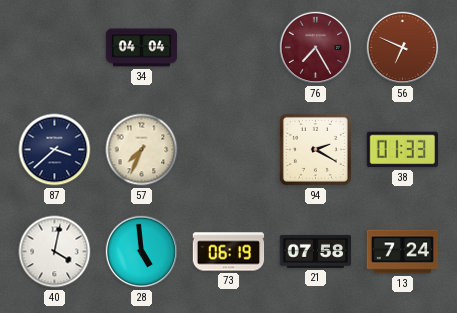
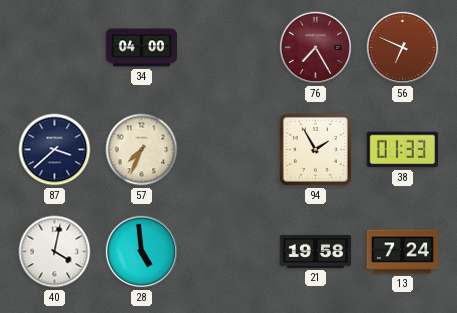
34: 04:04 -> 04:00 (142, 48)
94: 2:20 -> 1:55 (315, 149)
73: 06:19 -> none (229, 252)
21: 07:58 -> 19:58 (316, 251)
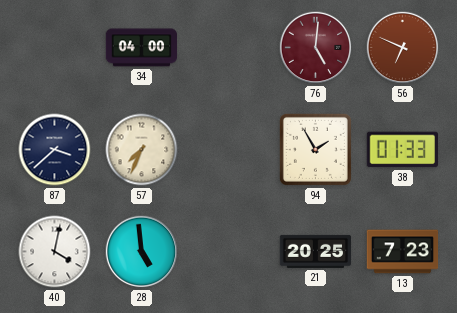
76: 7:25 -> 5:01 (316, 48)
21: 19:58 -> 20:25 (316, 251)
13: 7:24 -> 7:23 (403, 252)
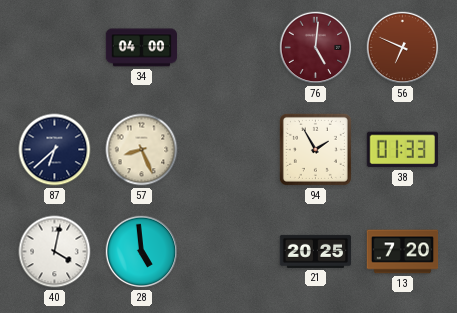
87: 3:38 -> 6:38 (55, 150)
57: 7:34 -> 8:26 (142, 150)
13: 7:23 -> 7:20 (403, 252)
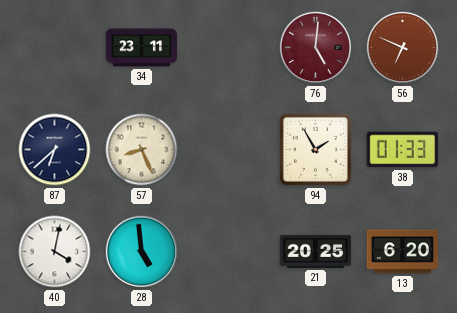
34: 04:00 -> 23:11 (142, 48)
13: 7:20 -> 6:20 (403, 252)
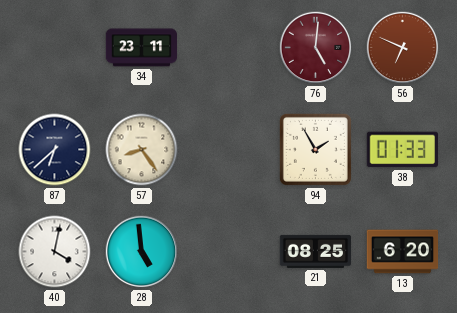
57: 8:26 -> 8:24 (142, 150)
21: 20:25 -> 08:25 (316, 251)
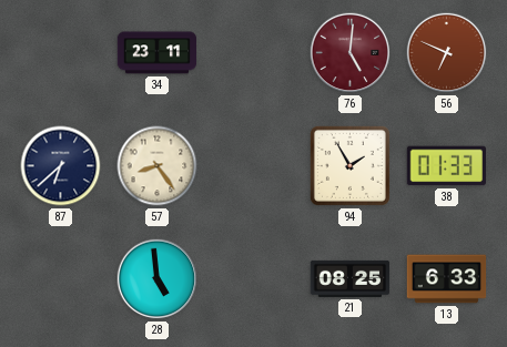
40: 4:02 -> none (55, 252)
13: 6:20 -> 6:33 (447, 279)
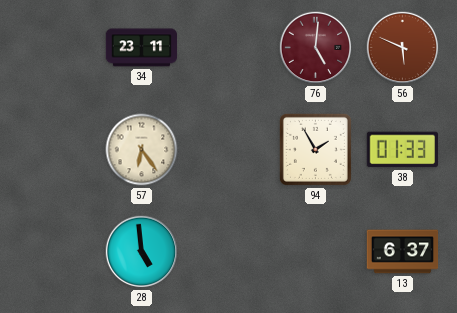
56: 6:49 -> 5:49 (403, 48)
87: 6:38 -> none (61, 166)
57: 8:24 -> 6:24 (142, 150)
21: 08:25 -> none (351, 278)
13: 6:33 -> 6:37 (403, 252)
